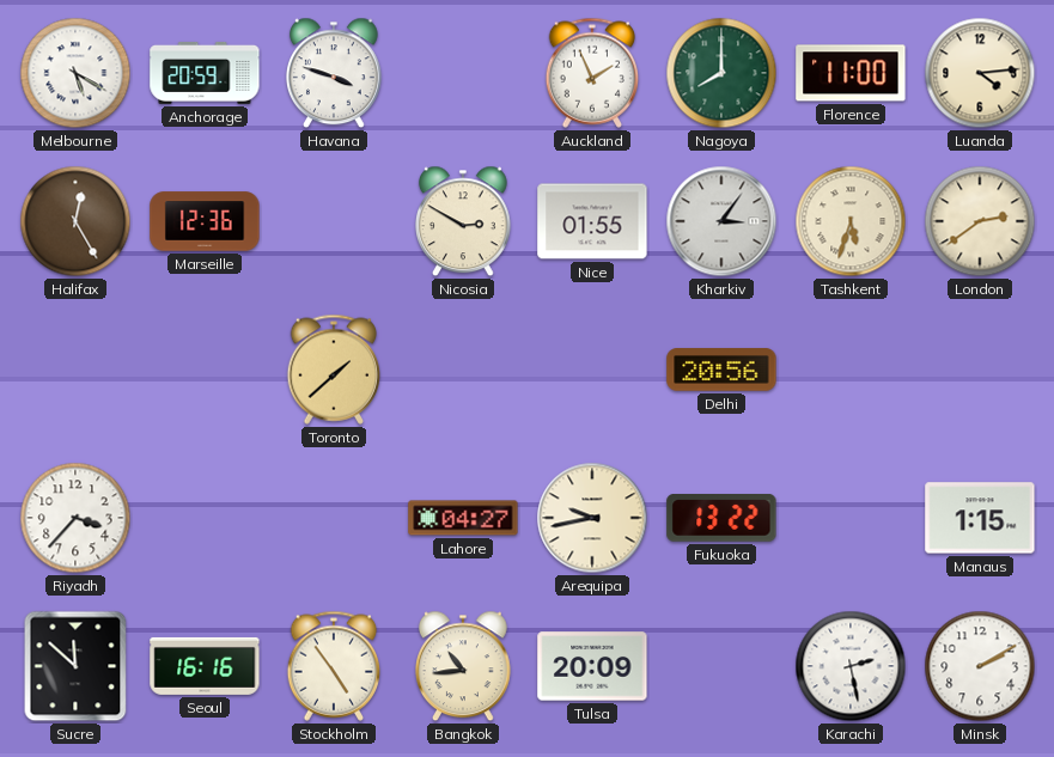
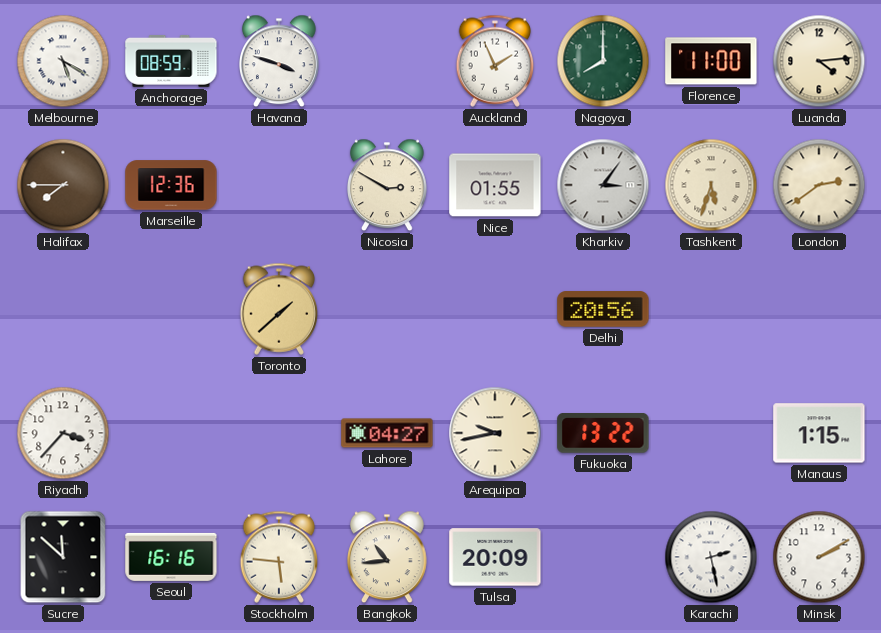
Anchorage: 20:59 -> 08:59 (171, 61)
Halifax: 12:25 -> 7:45 (63, 185)
Stockholm: 4:54 -> 5:46 (279, 557)
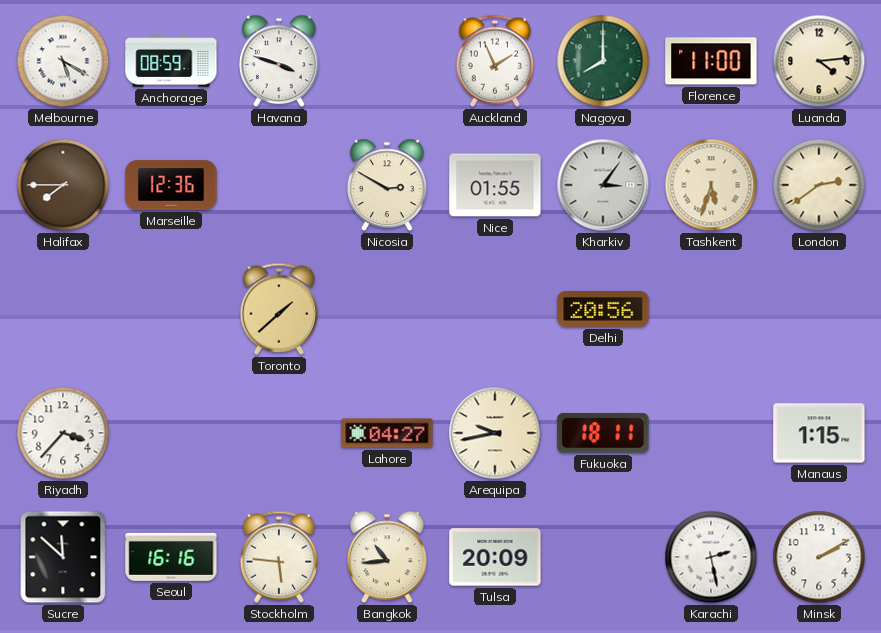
Fukuoka: 13:22 -> 18:11 (603, 434)
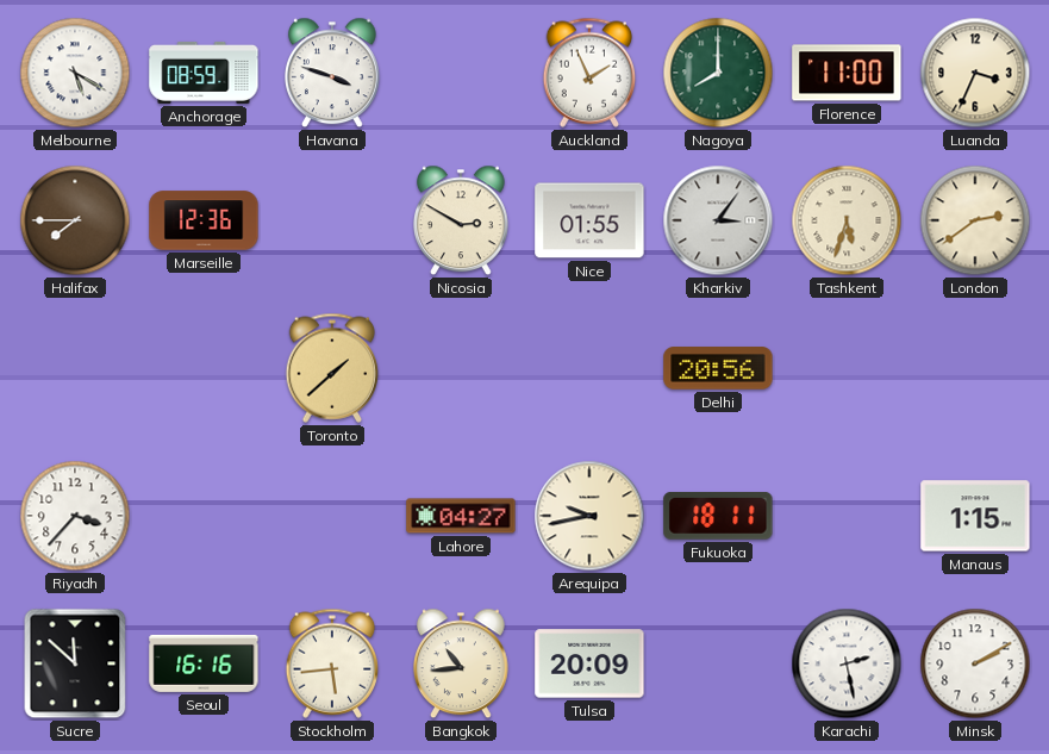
Luanda: 4:14 -> 3:34 (975, 73)
Stockholm: 5:46 -> 5:44 (332, 663)
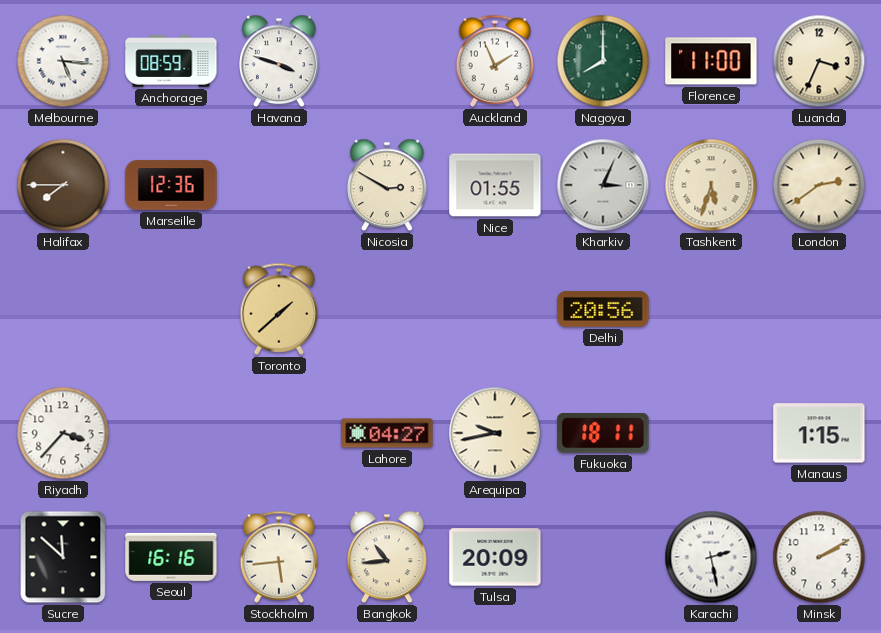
Melbourne: 5:20 -> 5:16 (63, 61)
Kharkiv: 3:06 -> 3:04 (603, 185)
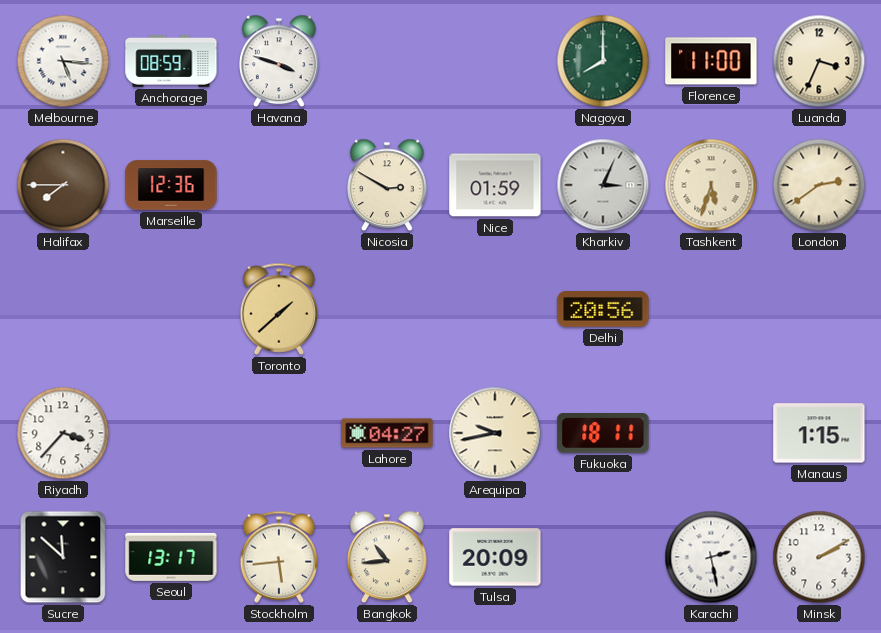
Auckland: 1:56 -> none (495, 61)
Nice: 01:55 -> 01:59 (495, 185)
Seoul: 16:16 -> 13:17 (171, 557)
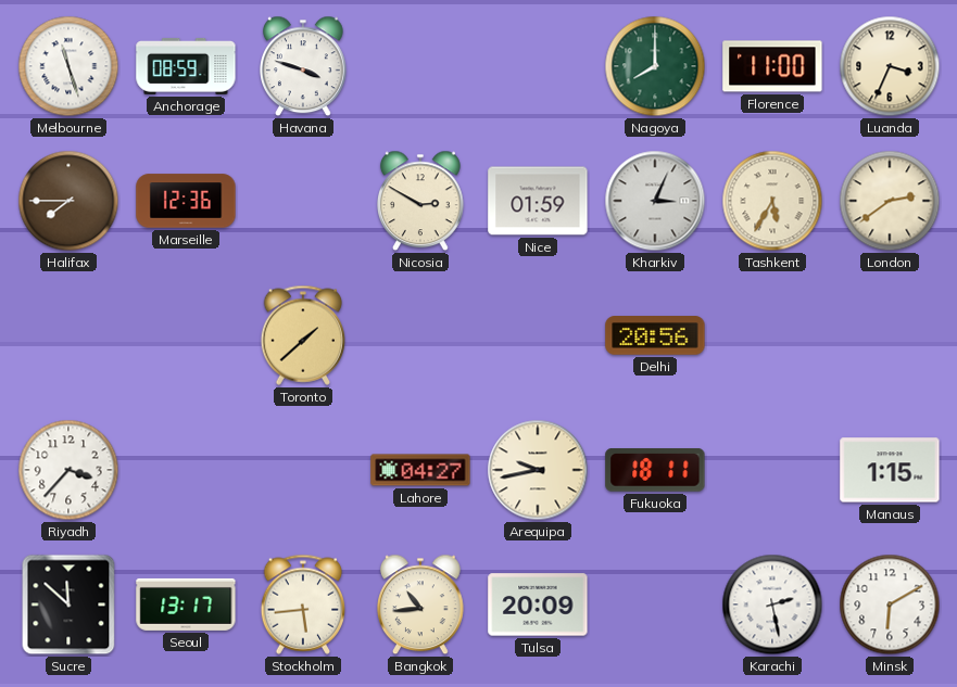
Melbourne: 5:16 -> 11:27 (68, 66)
Tashkent: 5:33 -> 5:35 (772, 201)
Minsk: 2:10 -> 6:10 (890, 605)
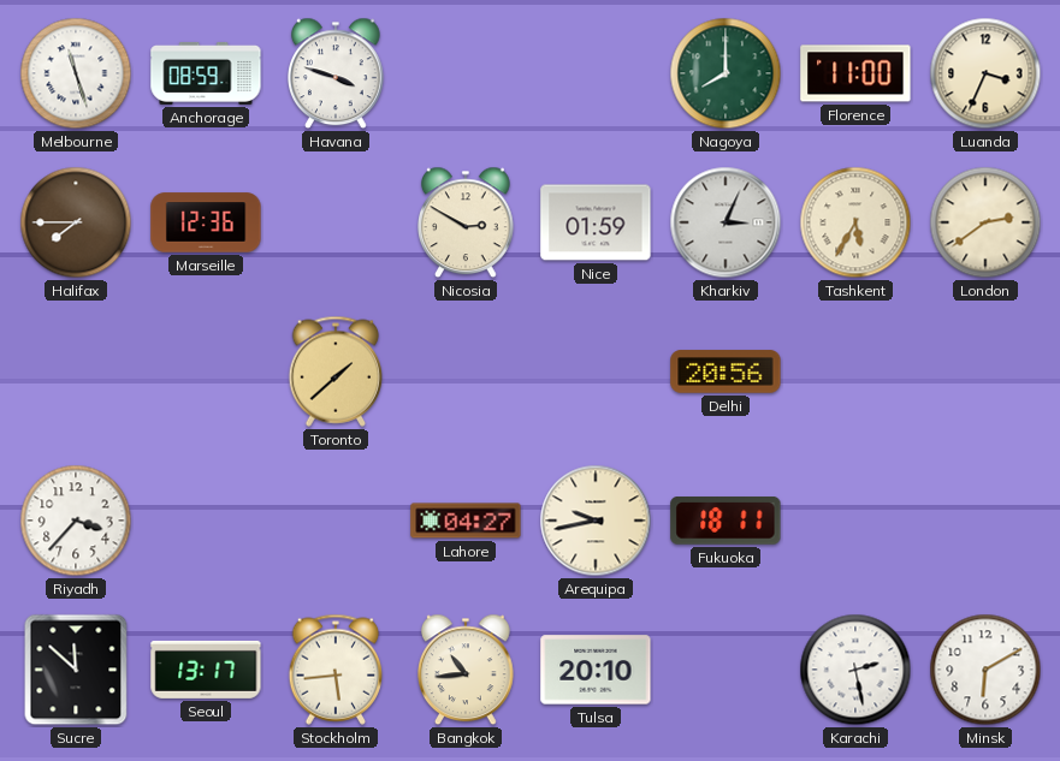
Manaus: 1:15 -> none (890, 470)
Tulsa: 20:09 -> 20:10 (596, 670)
